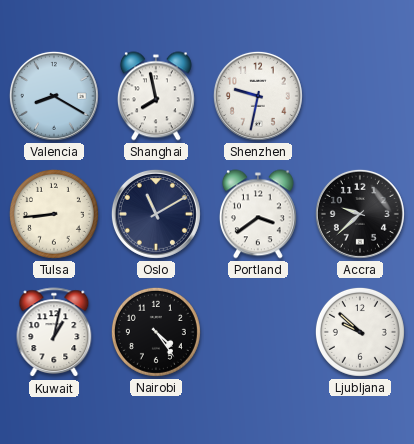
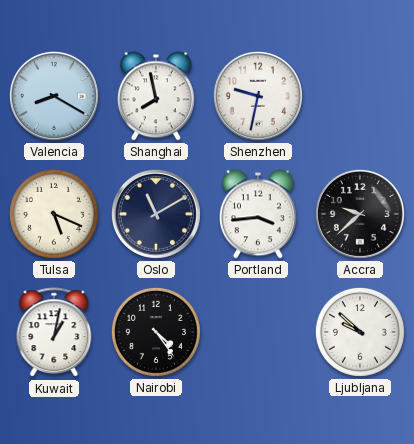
Tulsa: 8:44 -> 5:19 (54, 214)
Portland: 3:39 -> 3:44 (258, 214)
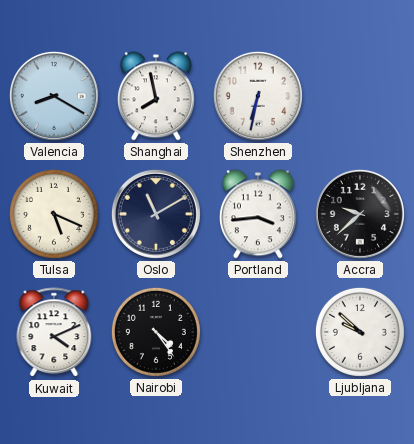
Shenzhen: 9:32 -> 6:32 (258, 96)
Kuwait: 1:02 -> 4:11 (54, 333)
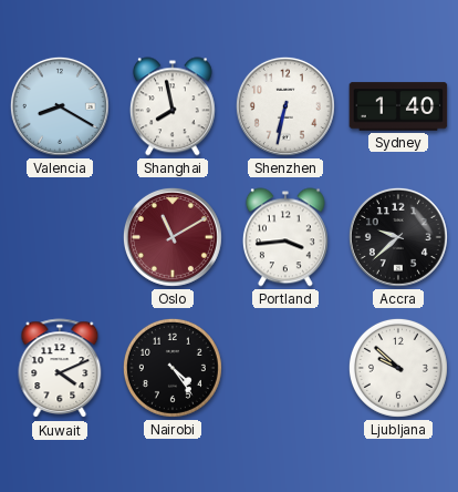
Sydney: none -> 1:40 (398, 106)
Tulsa: 5:19 -> none (54, 214)
Oslo dial: navy -> burgundy (173, 237)
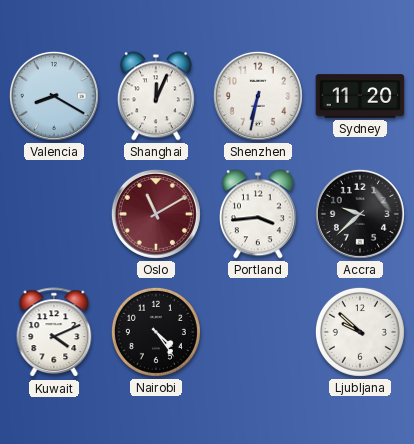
Shanghai: 7:58 -> 12:04 (156, 96)
Sydney: 1:40 -> 11:20 (360, 96)
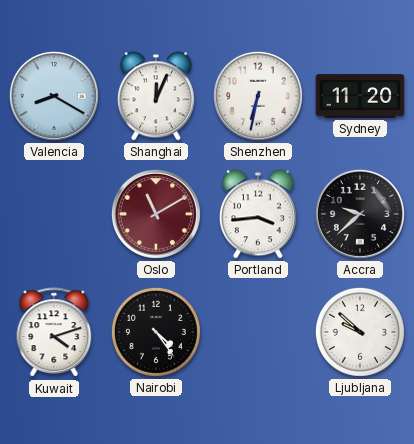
Kuwait: 4:11 -> 4:12 (54, 333)
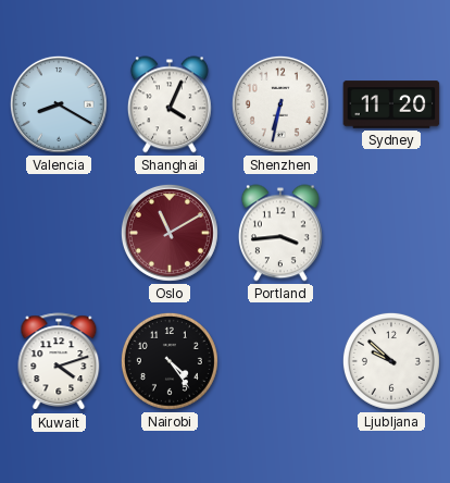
Shanghai: 12:04 -> 4:04 (170, 104)
Accra: 9:38 -> none (360, 214)
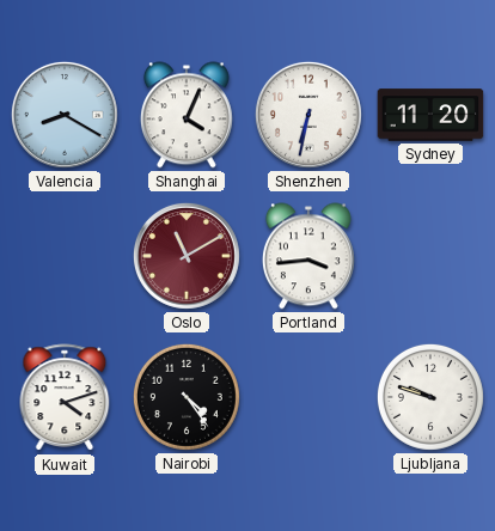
Ljubljana: 9:52 -> 9:48 (430, 397)
